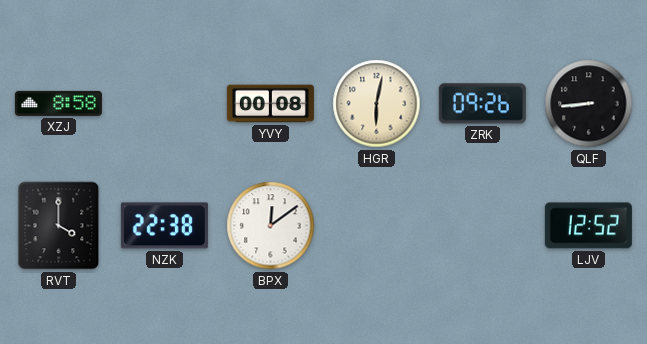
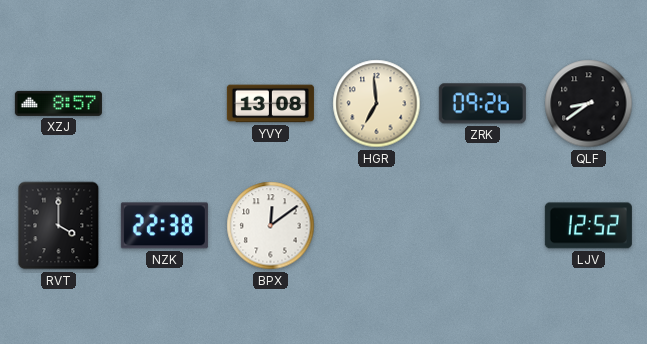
XZJ: 8:58 -> 8:57 (58, 103)
YVY: 00:08 -> 13:08 (270, 104)
HGR: 6:02 -> 6:59 (377, 104)
QLF: 8:44 -> 8:39 (589, 104)
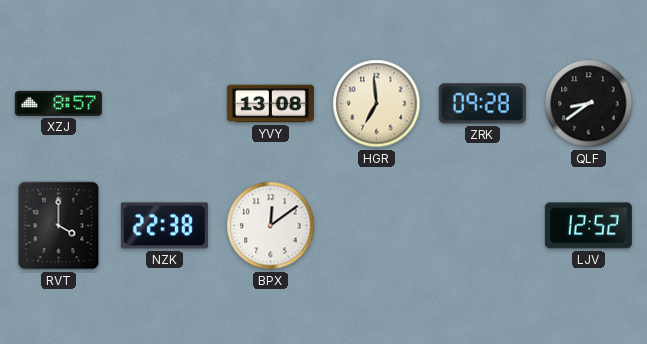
ZRK: 09:26 -> 09:28 (482, 104)
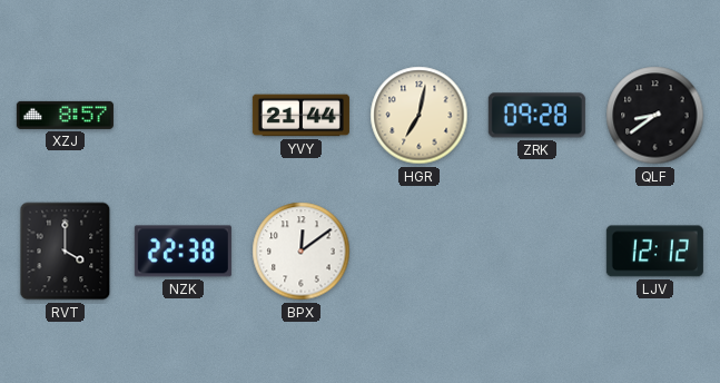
YVY: 13:08 -> 21:44 (300, 116)
HGR: 6:59 -> 7:02 (420, 116)
LJV: 12:52 -> 12:12 (654, 252)
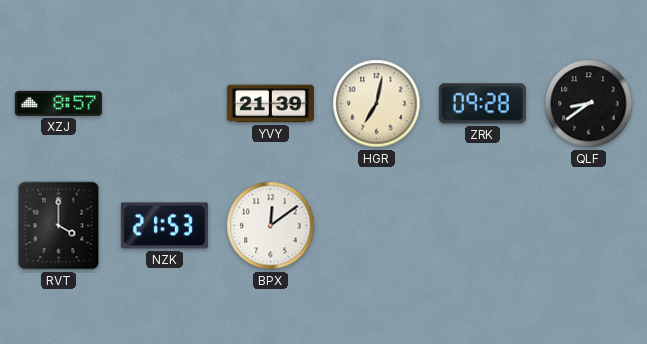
YVY: 21:44 -> 21:39 (270, 104)
NZK: 22:38 -> 21:53 (164, 226)
LJV: 12:12 -> none (654, 252)
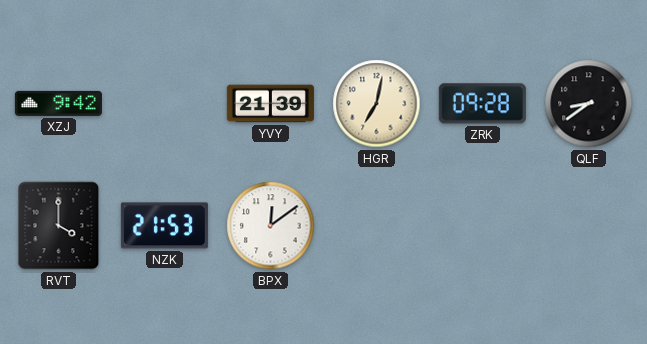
XZJ: 8:57 -> 9:42 (58, 103)
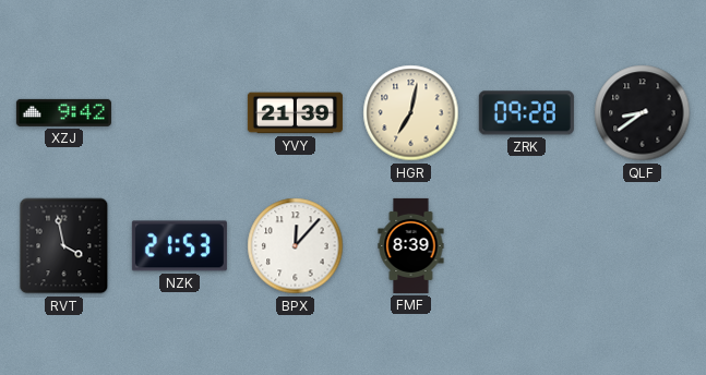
RVT: 4:00 -> 3:58 (64, 246)
BPX: 12:09 -> 12:07 (296, 246)
FMF: none -> 8:39 (411, 245)
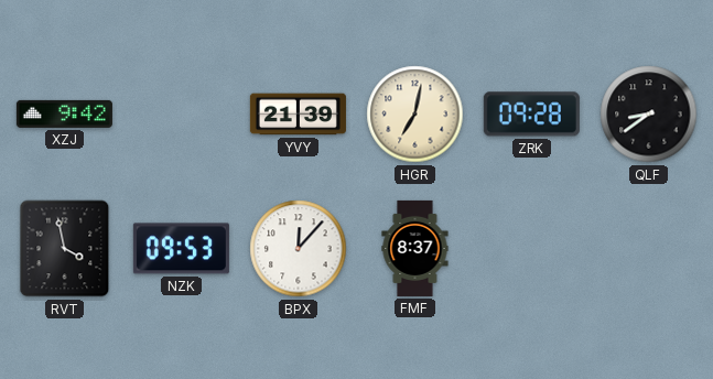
NZK: 21:53 -> 09:53 (181, 249)
FMF: 8:39 -> 8:37 (415, 248)
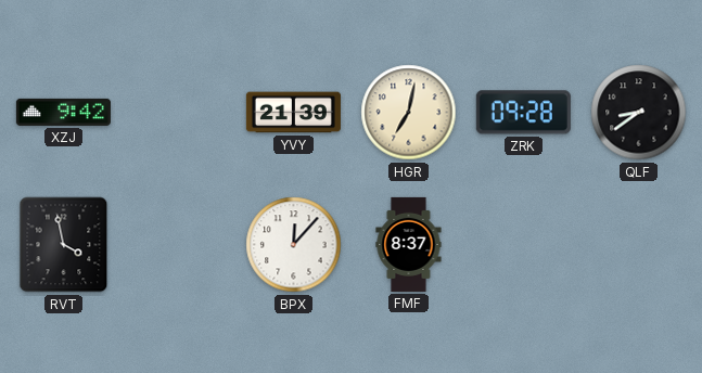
NZK: 09:53 -> none (181, 249)
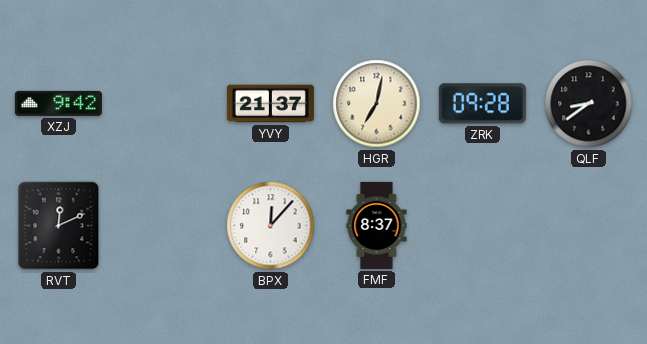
YVY: 21:39 -> 21:37 (270, 104)
RVT: 3:58 -> 12:11 (59, 226)
